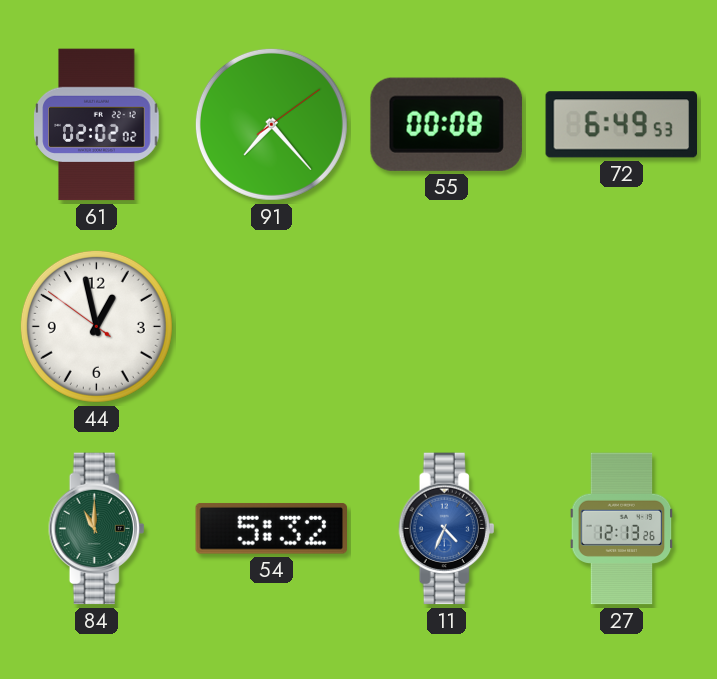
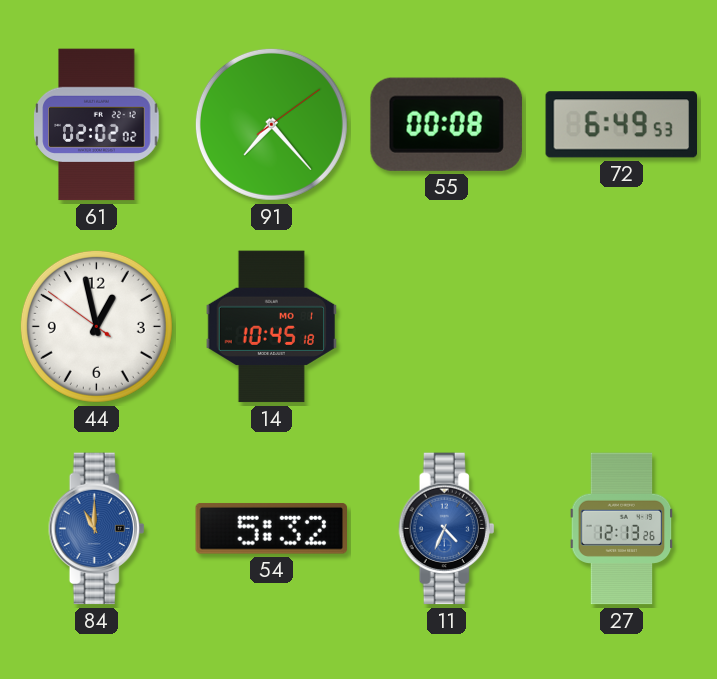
14: none -> 10:45 (271, 327)
84 dial: green -> blue (97, 529)
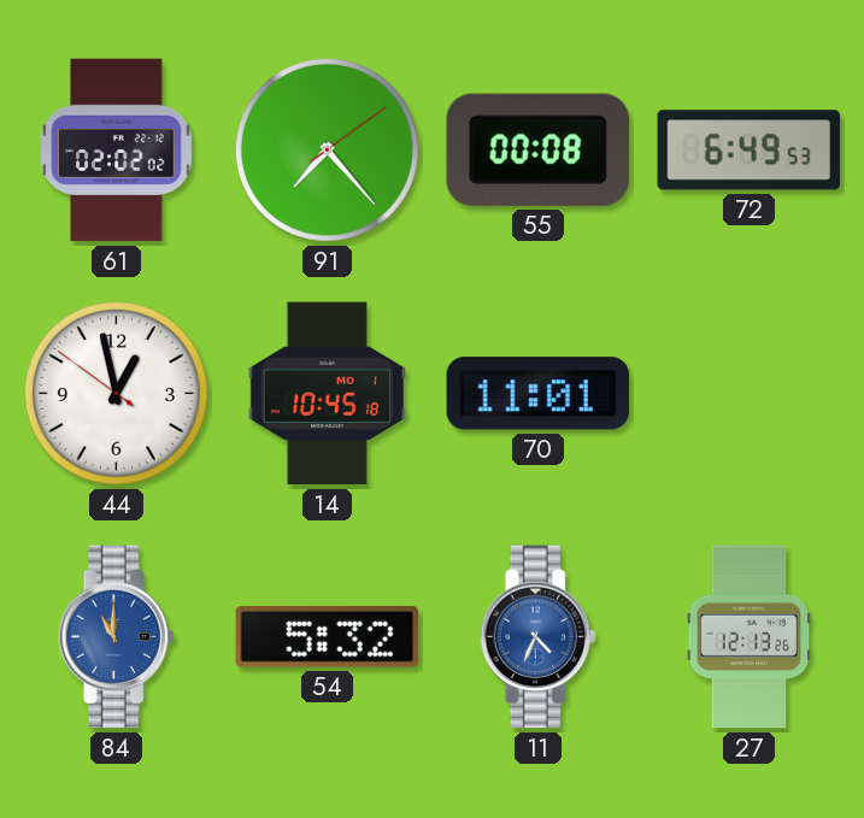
70: none -> 11:01 (537, 394)
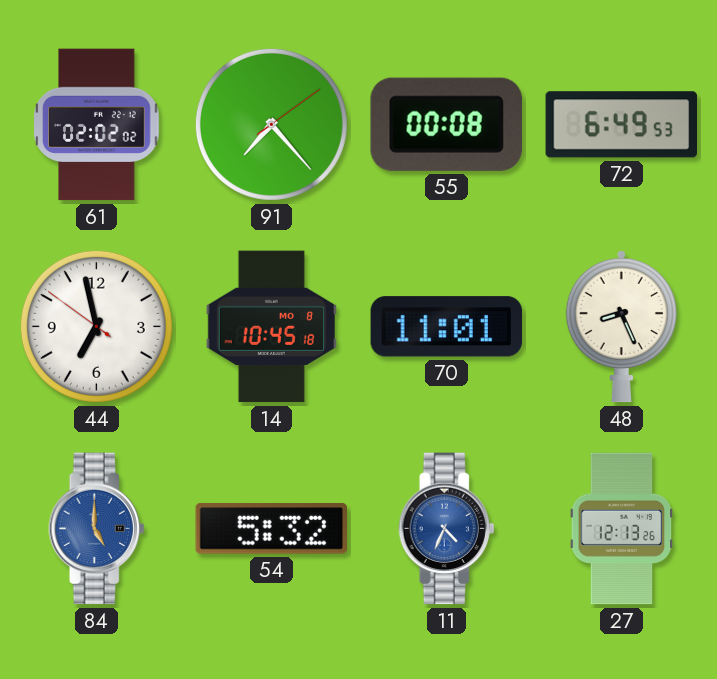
44: 12:57 -> 6:57 (96, 326)
14 date: MO 1 -> MO 8 (271, 327)
48: none -> 8:26 (621, 326)
84: 11:00 -> 5:00 (97, 529)
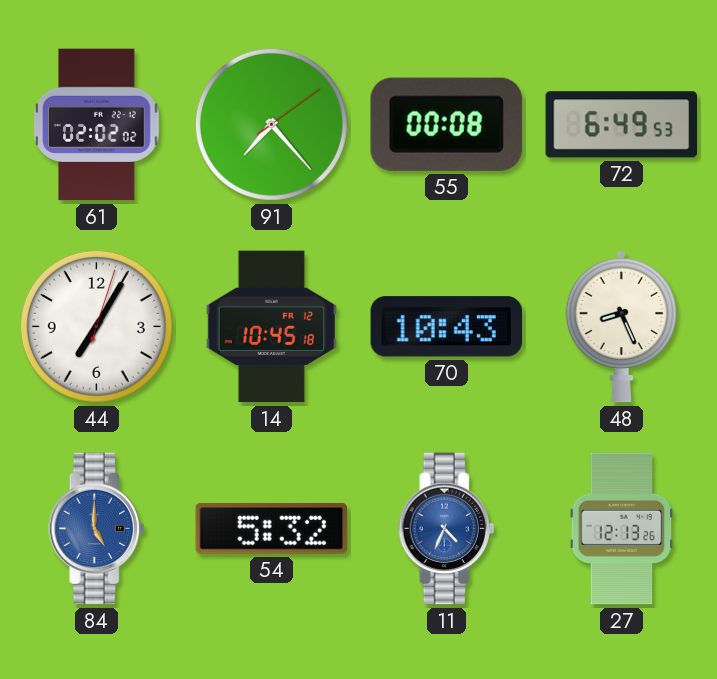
44: 6:57 -> 7:05 (96, 326)
14 date: MO 8 -> FR 12 (271, 327)
70: 11:01 -> 10:43 (446, 327)
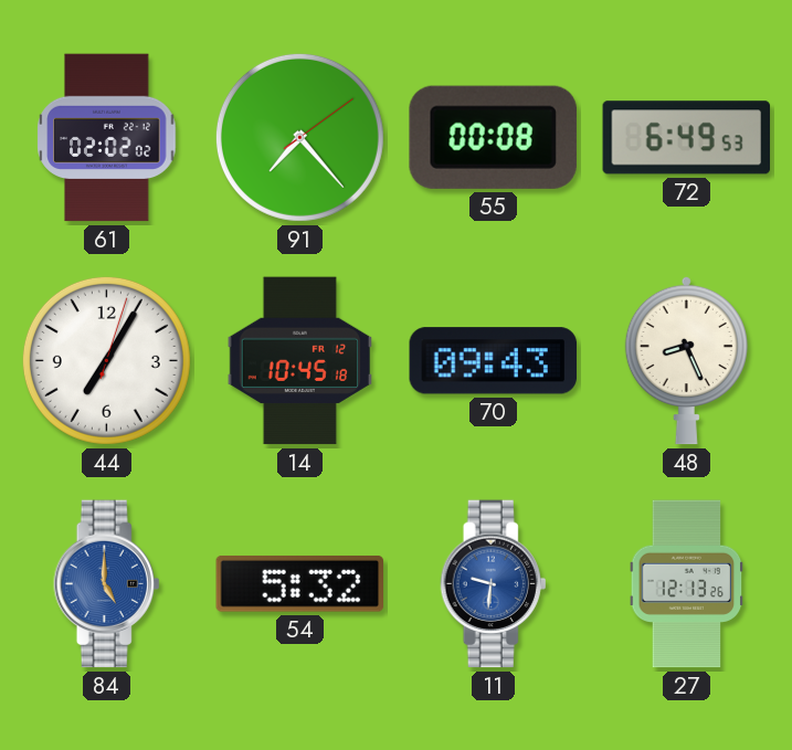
70: 10:43 -> 09:43 (493, 361)
11: 4:34 -> 9:31 (494, 584)
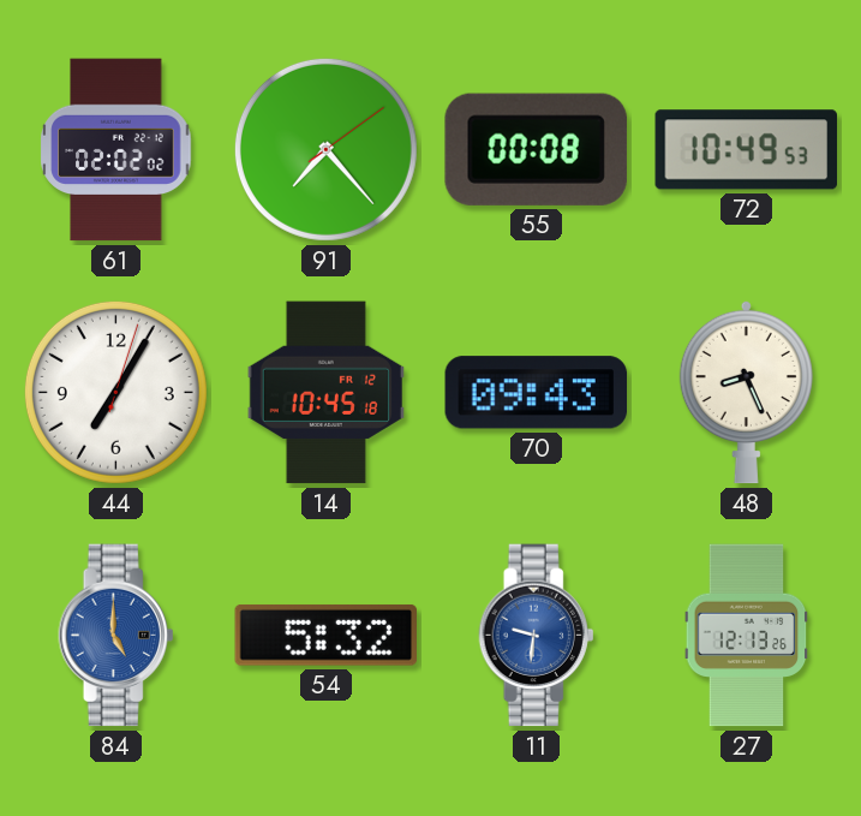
72: 6:49 -> 10:49 (747, 150)
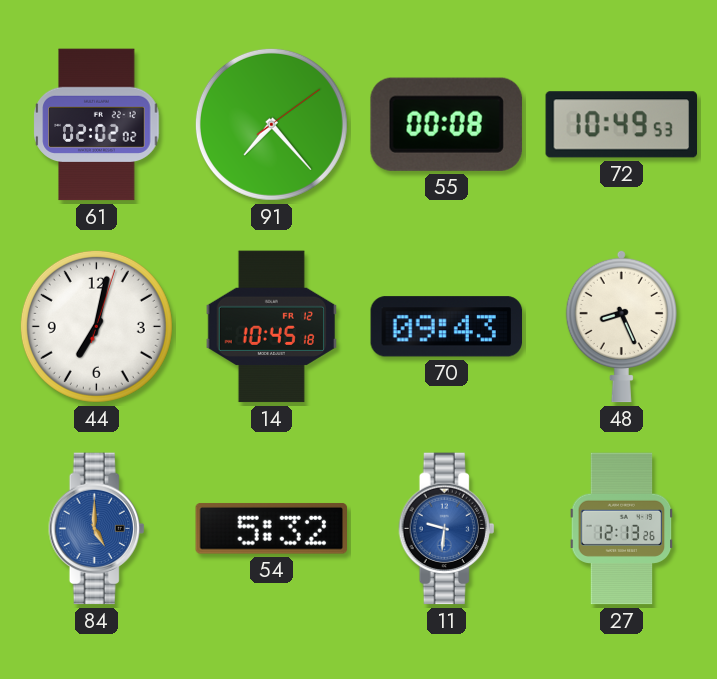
44: 7:05 -> 7:02 (96, 326)
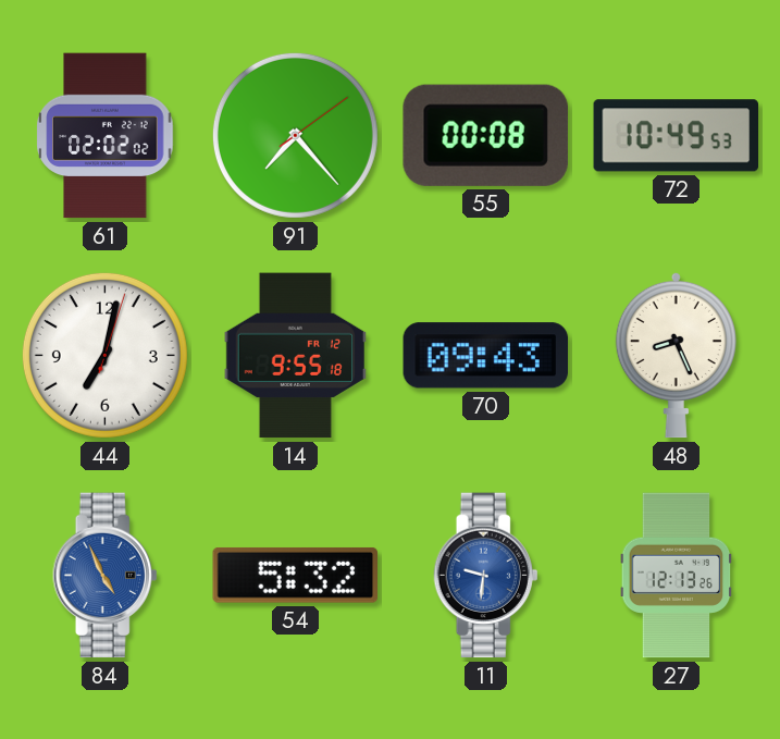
14: 10:45 -> 9:55 (295, 356)
84: 5:00 -> 4:56 (106, 576)
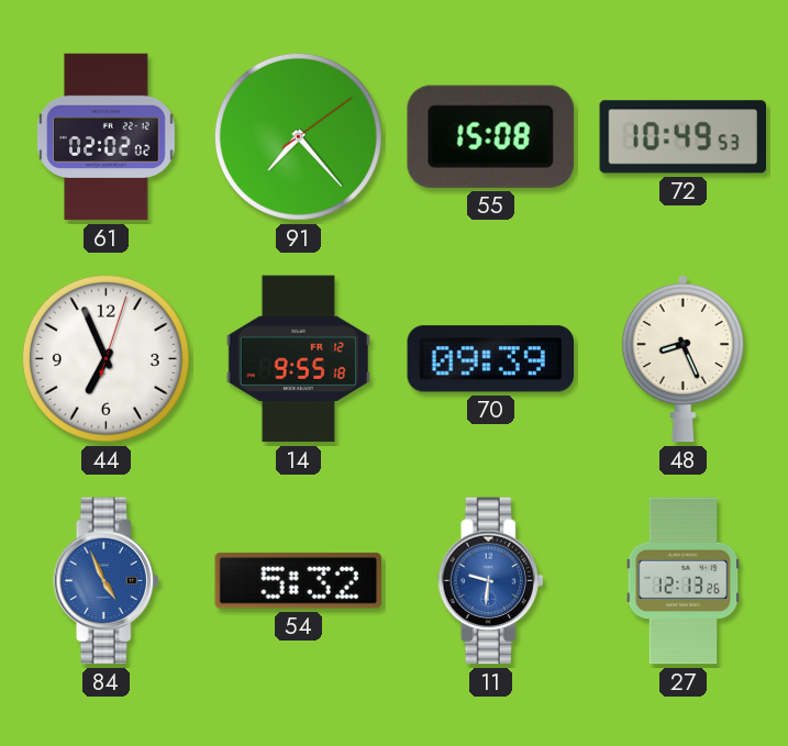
55: 00:08 -> 15:08 (490, 136)
44: 7:02 -> 6:56 (106, 358)
70: 09:43 -> 09:39 (490, 359)
